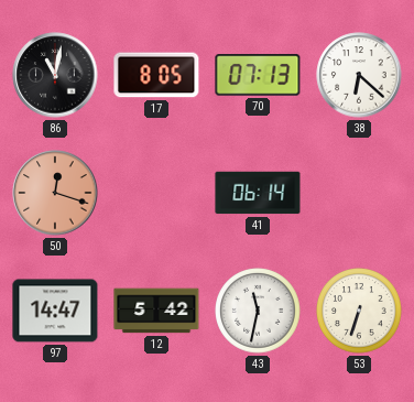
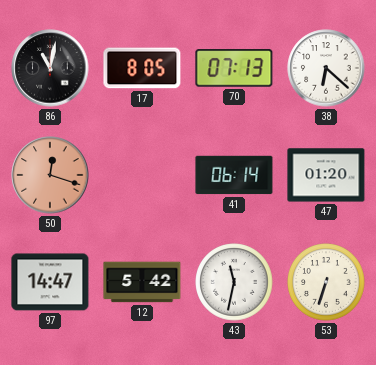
47: none -> 01:20 (326, 175)
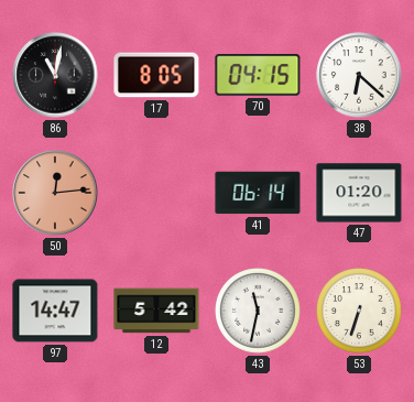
70: 07:13 -> 04:15 (258, 75)
50: 12:18 -> 12:14 (55, 193)
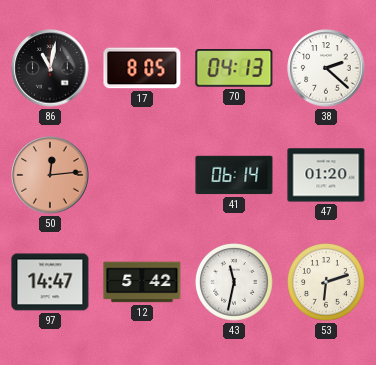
70: 04:15 -> 04:13 (234, 68)
38: 6:22 -> 2:22 (326, 68)
53: 6:33 -> 6:12 (326, 282)
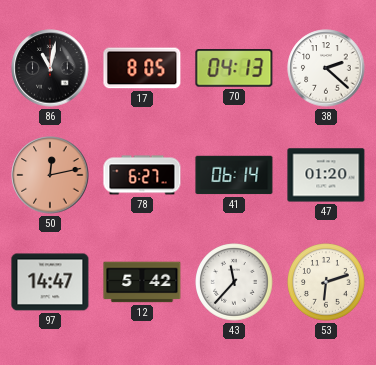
50: 12:14 -> 12:13 (50, 175)
78: none -> 6:27 (142, 175)
43: 11:32 -> 11:37 (234, 282)
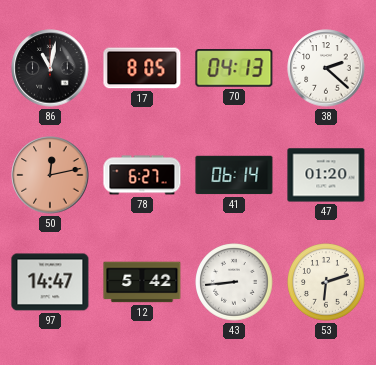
43: 11:37 -> 8:44 (234, 282)
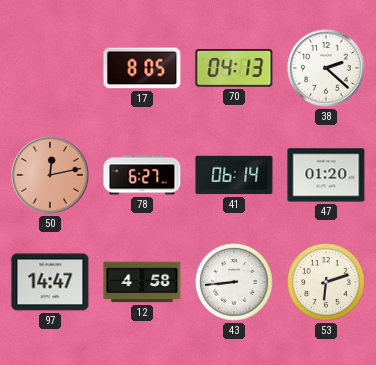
86: 11:02 -> none (50, 68)
12: 5:42 -> 4:58 (142, 282)
